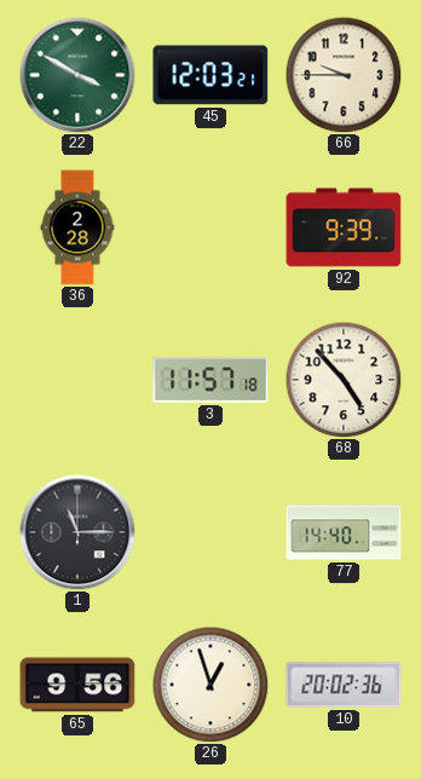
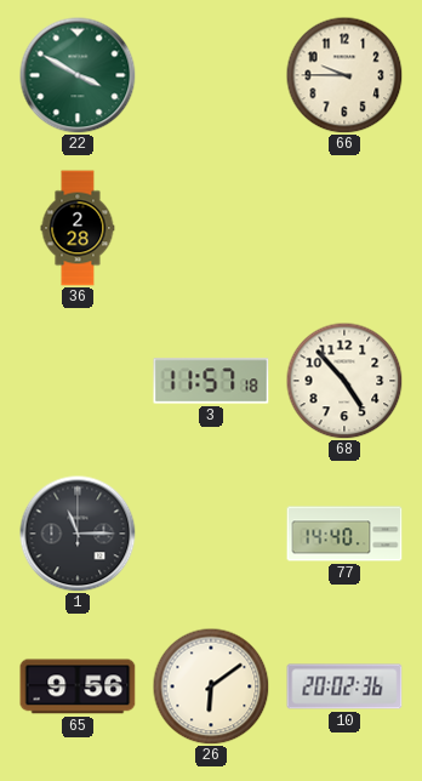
45: 12:03 -> none (211, 75)
92: 9:39 -> none (344, 227)
26: 12:57 -> 6:09 (211, 686)
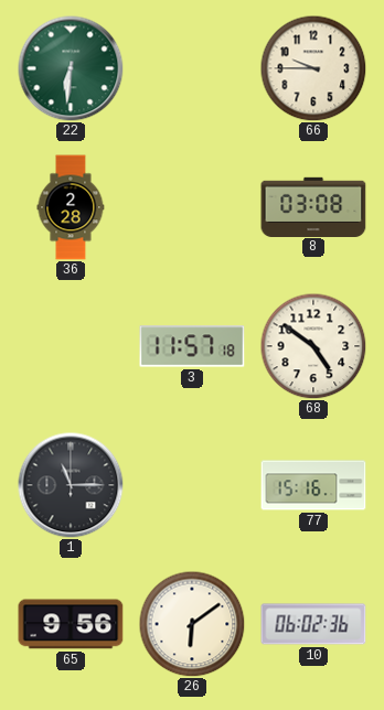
22: 3:50 -> 6:31 (71, 68)
8: none -> 03:08 (313, 206)
68: 4:53 -> 4:51 (313, 346)
77: 14:40 -> 15:16 (313, 485)
10: 20:02 -> 06:02 (313, 624)
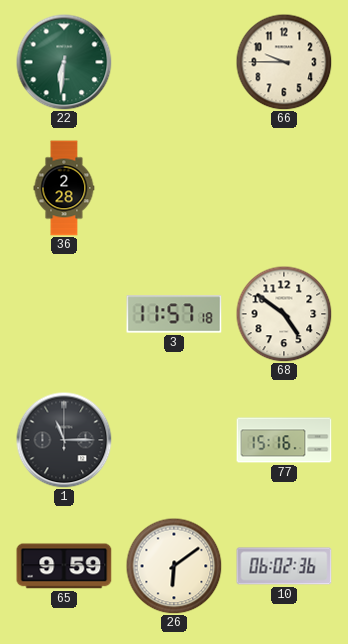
8: 03:08 -> none (313, 206)
65: 9:56 -> 9:59 (64, 566)
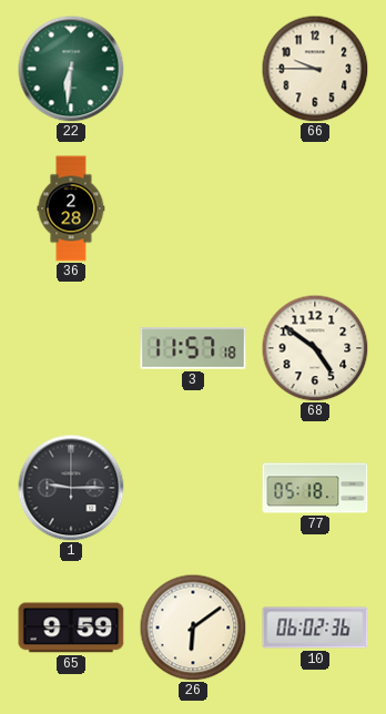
1: 11:15 -> 9:15 (71, 488)
77: 15:16 -> 05:18 (315, 488)
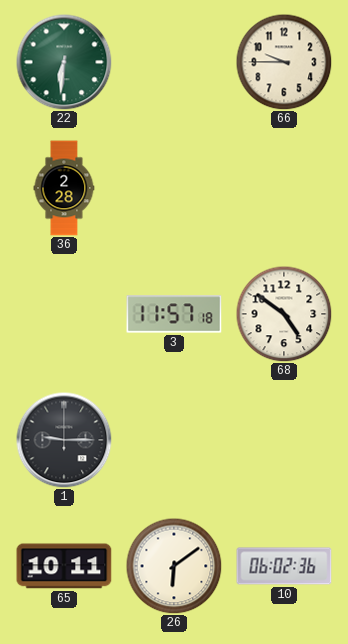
77: 05:18 -> none (315, 488)
65: 9:59 -> 10:11 (64, 566)
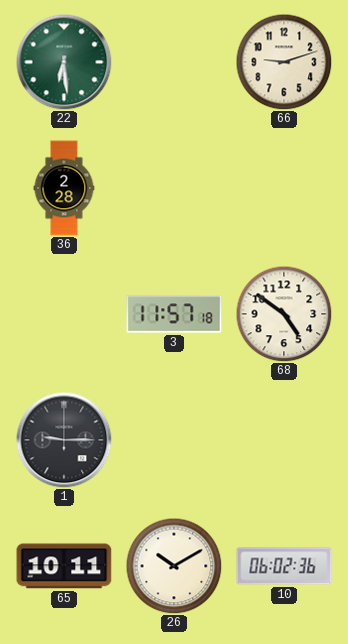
22: 6:31 -> 6:29 (64, 62)
66: 9:45 -> 9:12 (284, 62)
26: 6:09 -> 10:10 (174, 566)
